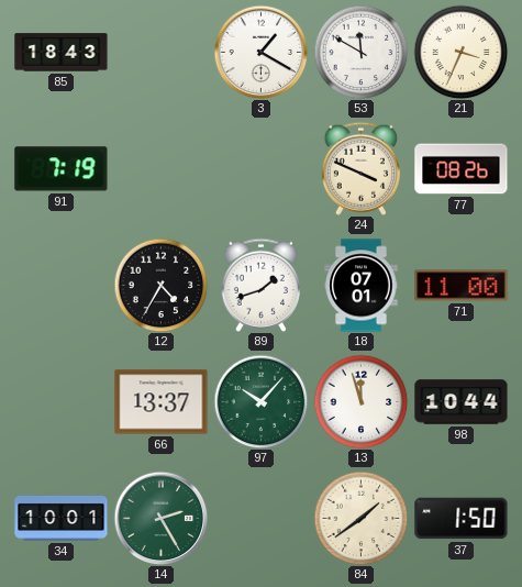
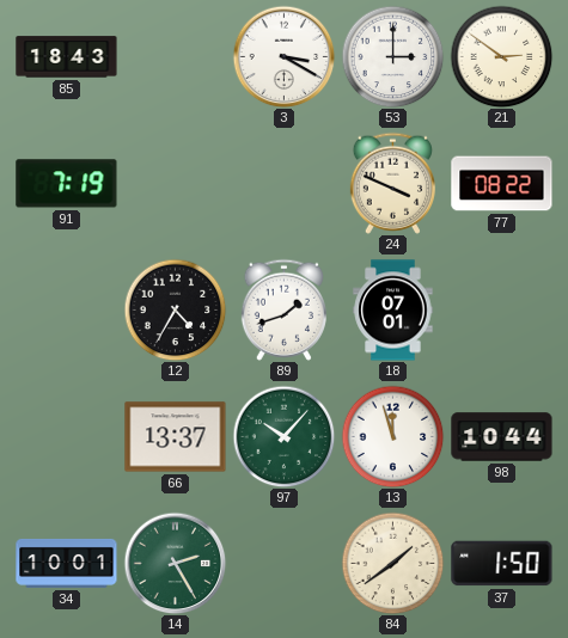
3: 1:20 -> 3:20 (283, 56)
53: 11:50 -> 3:00 (392, 56)
21: 3:34 -> 2:51 (501, 56)
77: 08:26 -> 08:22 (502, 184)
71: 11:00 -> none (462, 286)
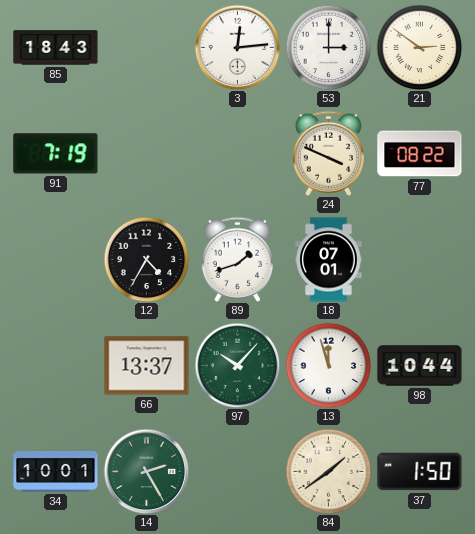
3: 3:20 -> 12:14 (237, 47)
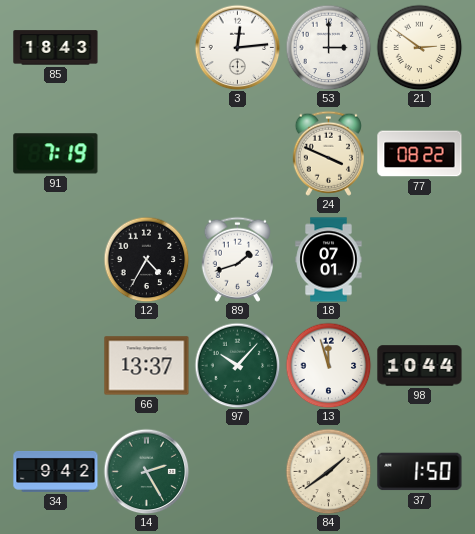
34: 10:01 -> 9:42 (56, 471)
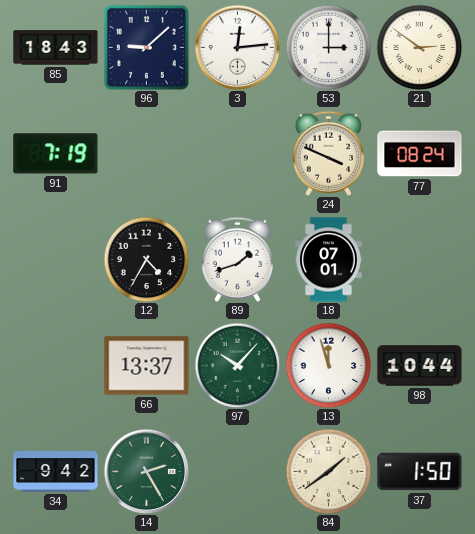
96: none -> 9:08 (146, 47)
77: 08:22 -> 08:24 (420, 154)
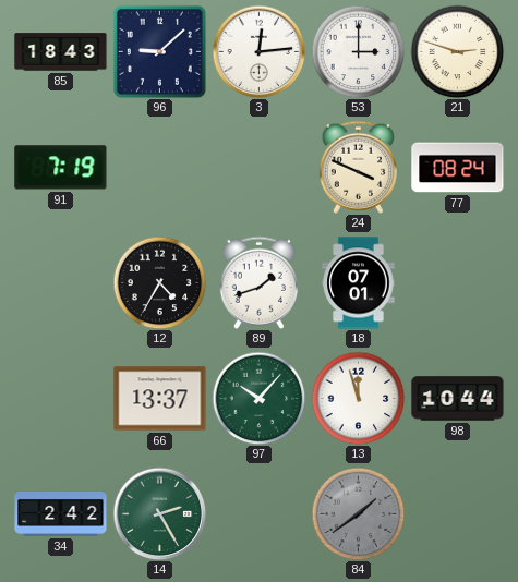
21: 2:51 -> 2:48 (457, 51)
34: 9:42 -> 2:42 (61, 513)
84 dial: cream -> grey (358, 513)
37: 1:50 -> none (420, 472)
